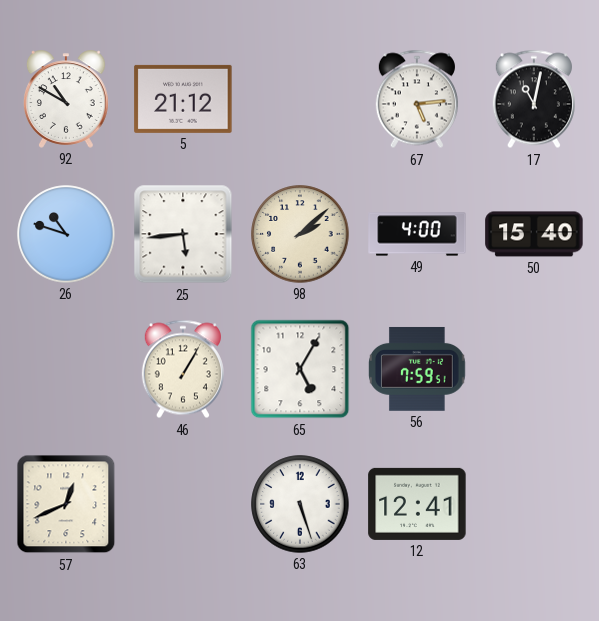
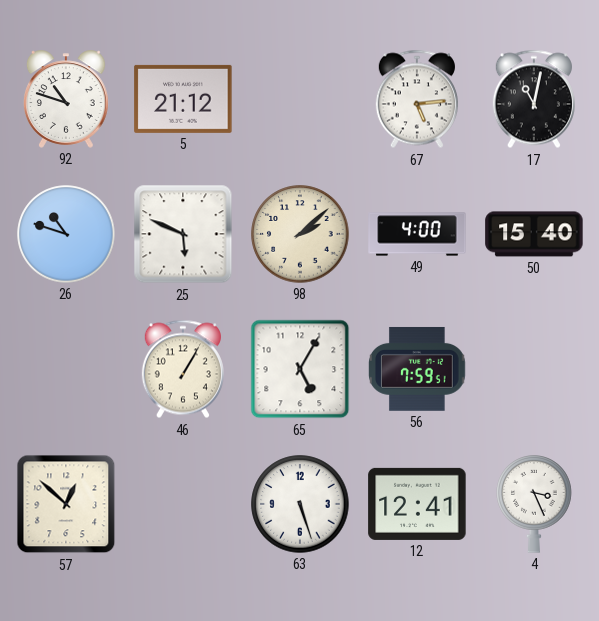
92: 10:50 -> 10:48 (66, 99)
25: 5:44 -> 5:49 (183, 234)
57: 12:41 -> 12:52 (66, 504)
4: none -> 3:26 (534, 504)
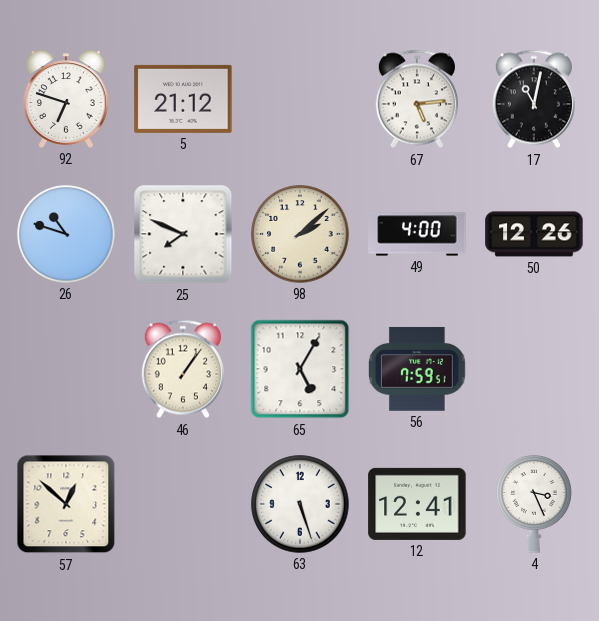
92: 10:48 -> 6:48 (66, 99)
25: 5:49 -> 7:49 (183, 234)
50: 15:40 -> 12:26 (534, 234)
46: 1:05 -> 1:06 (183, 369)
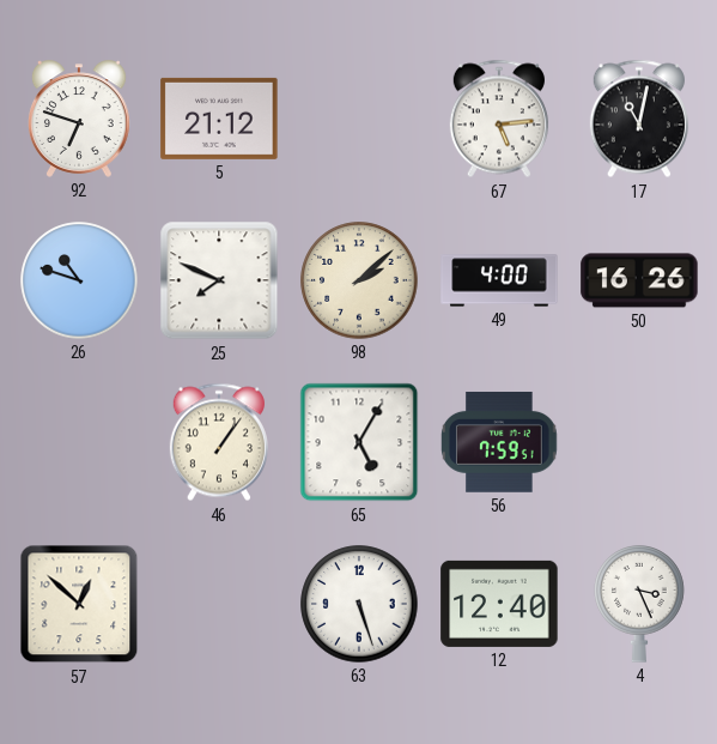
50: 12:26 -> 16:26 (639, 280)
12: 12:41 -> 12:40 (499, 604)
